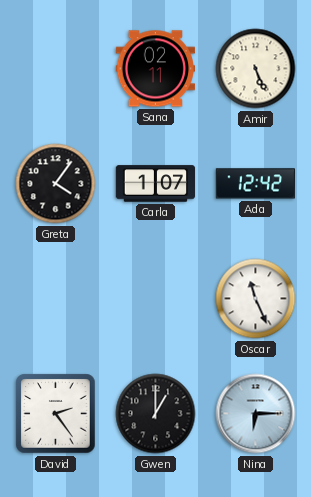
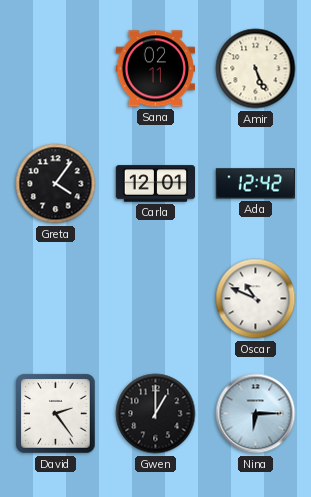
Carla: 1:07 -> 12:01 (156, 184)
Oscar: 11:26 -> 10:49 (256, 299)
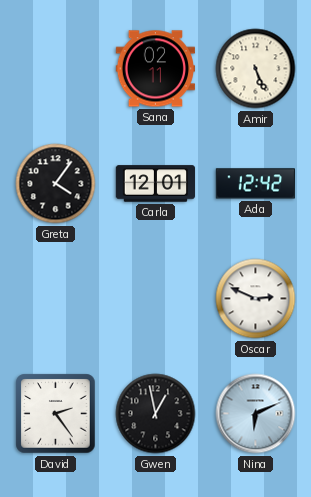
Oscar: 10:49 -> 2:49 (256, 299)
Gwen: 1:00 -> 12:58 (156, 414)
Nina: 6:15 -> 6:11 (256, 414)
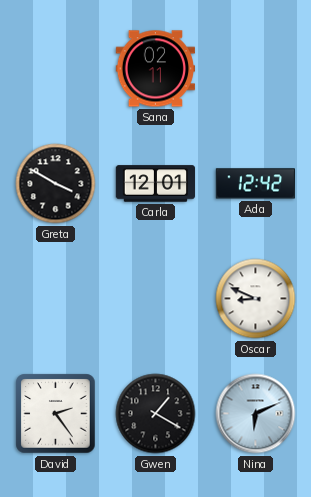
Amir: 5:26 -> none (256, 69)
Greta: 4:06 -> 3:50 (56, 184)
Oscar: 2:49 -> 8:49 (256, 299)
Gwen: 12:58 -> 1:20 (156, 414)
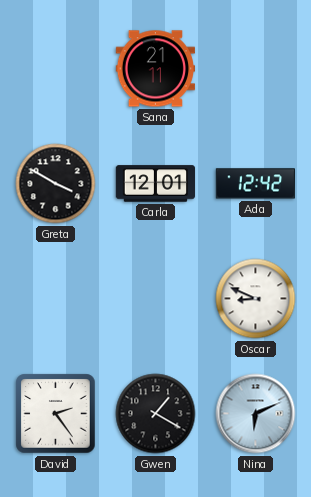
Sana: 02:11 -> 21:11 (155, 69)
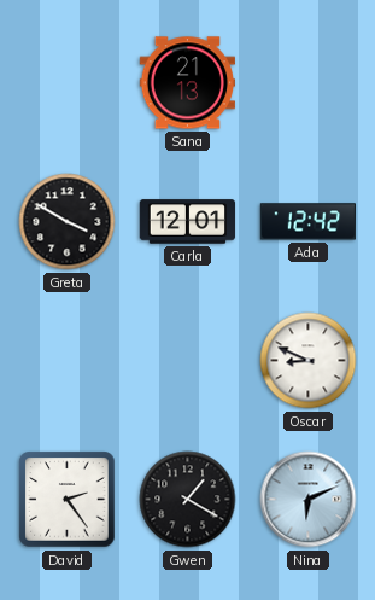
Sana: 21:11 -> 21:13 (187, 83)
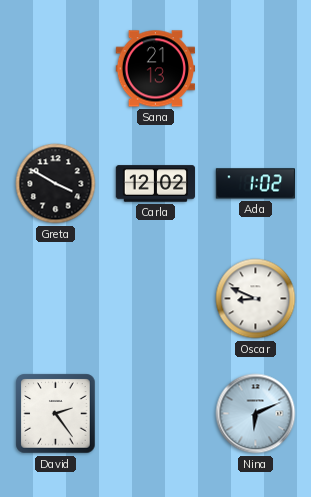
Carla: 12:01 -> 12:02 (156, 184)
Ada: 12:42 -> 1:02 (255, 184)
Gwen: 1:20 -> none (188, 500)
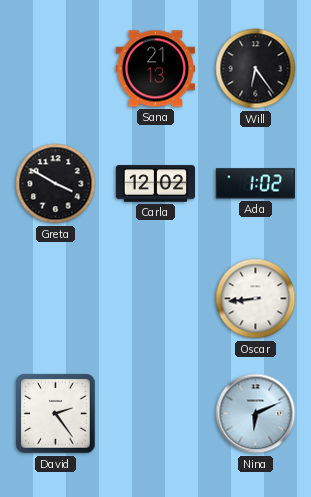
Will: none -> 6:24 (256, 69)
Oscar: 8:49 -> 8:44 (256, 299)
